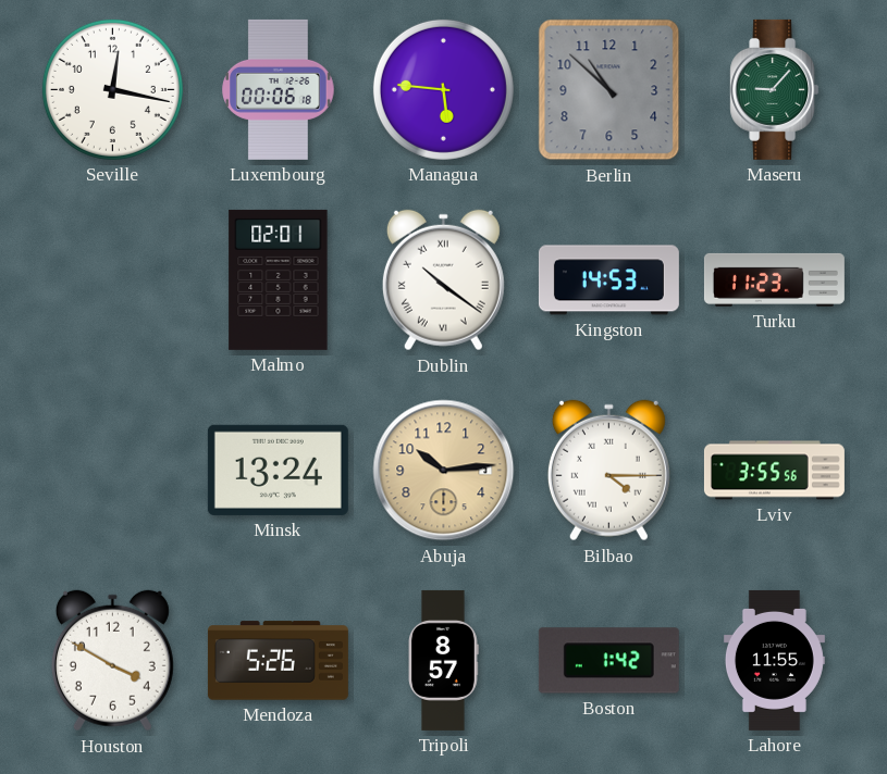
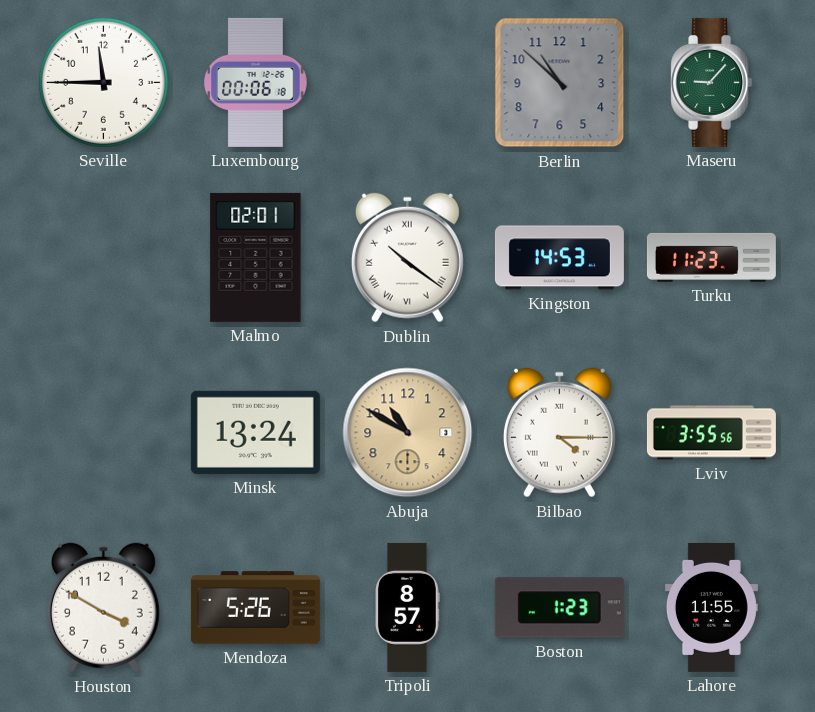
Seville: 12:17 -> 11:45 (103, 82)
Managua: 5:46 -> none (443, 89)
Abuja: 10:14 -> 10:50 (408, 433)
Boston: 1:42 -> 1:23 (559, 608)
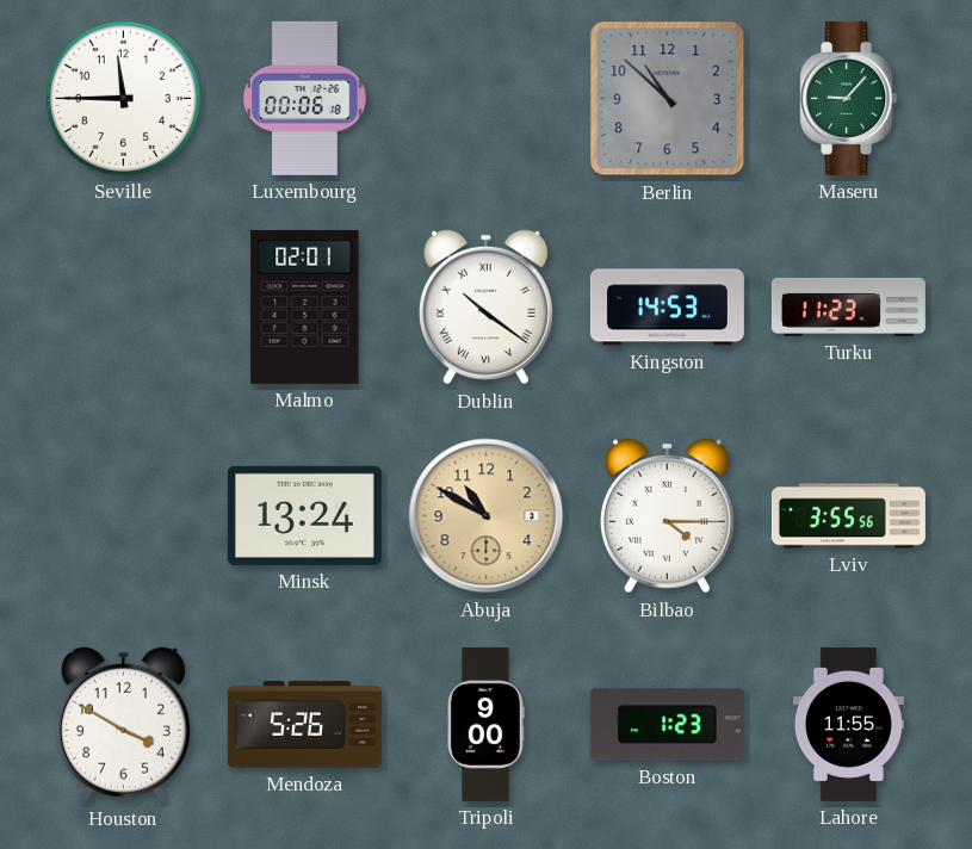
Tripoli: 8:57 -> 9:00 (487, 724)
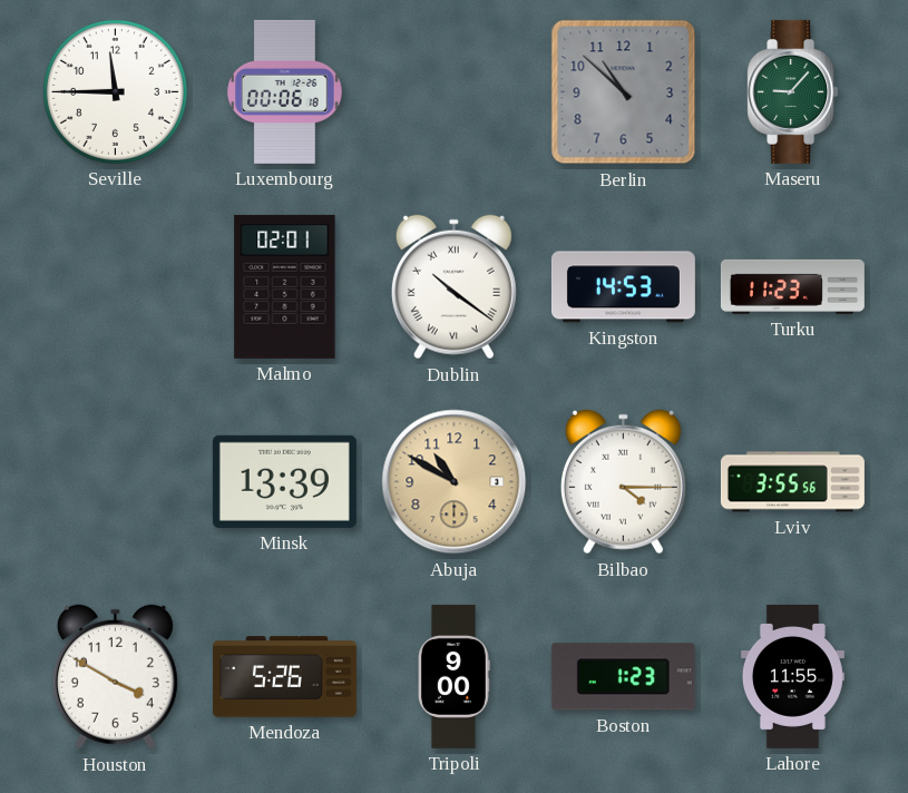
Minsk: 13:24 -> 13:39 (284, 481)
